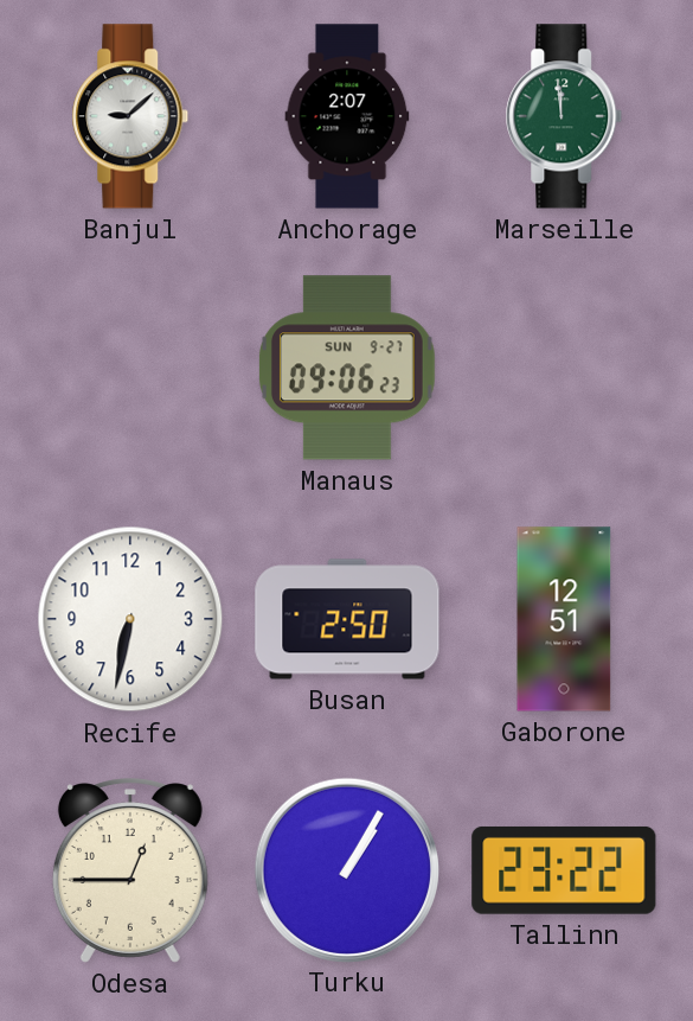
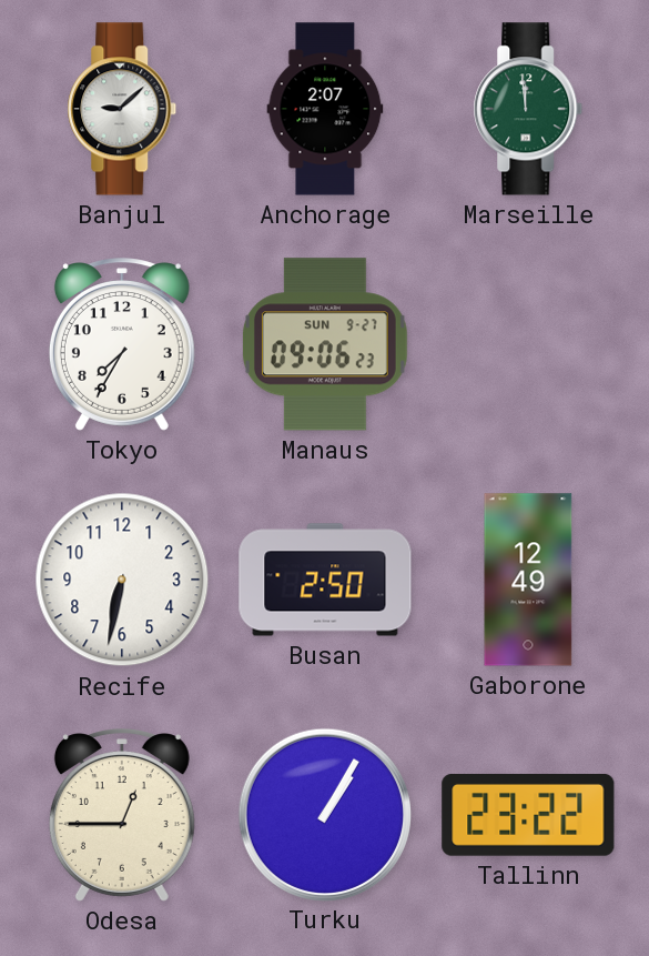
Tokyo: none -> 7:35 (122, 344)
Gaborone: 12:51 -> 12:49 (528, 580)
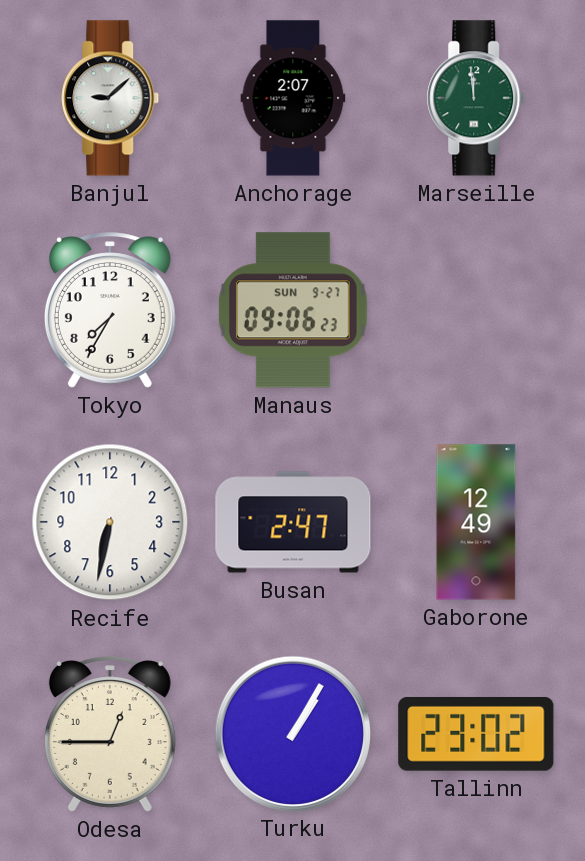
Busan: 2:50 -> 2:47 (293, 522)
Tallinn: 23:22 -> 23:02 (476, 734)
